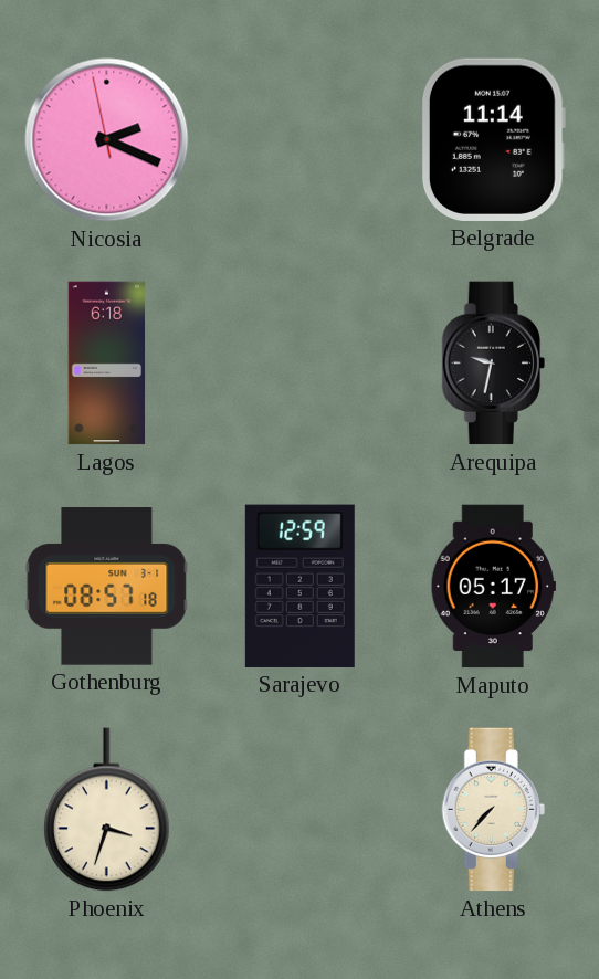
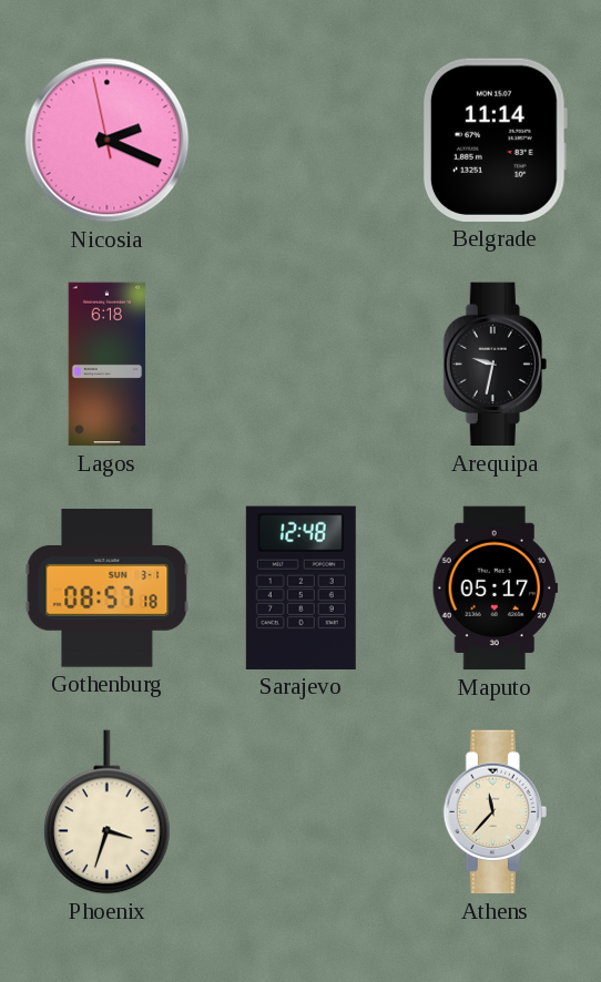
Sarajevo: 12:59 -> 12:48 (300, 587)
Athens: 7:37 -> 11:37 (495, 812)
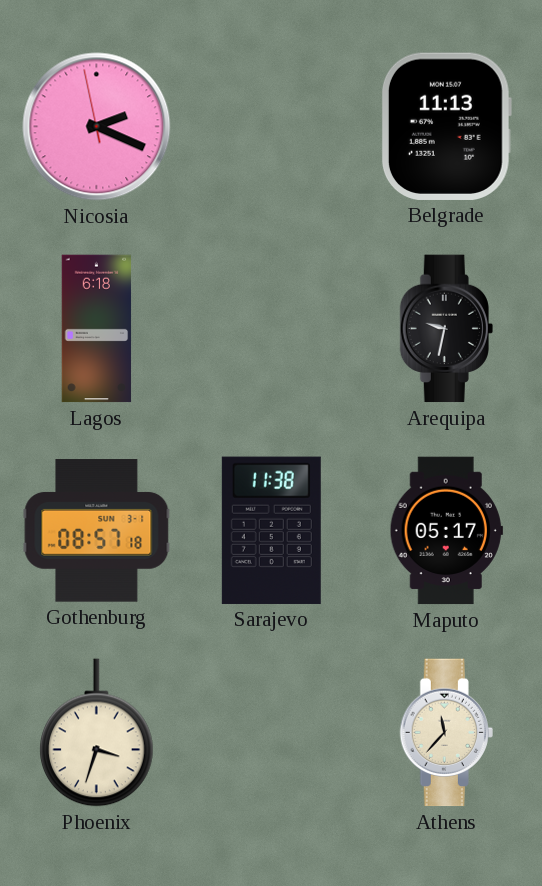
Belgrade: 11:14 -> 11:13 (446, 126)
Sarajevo: 12:48 -> 11:38 (271, 530)
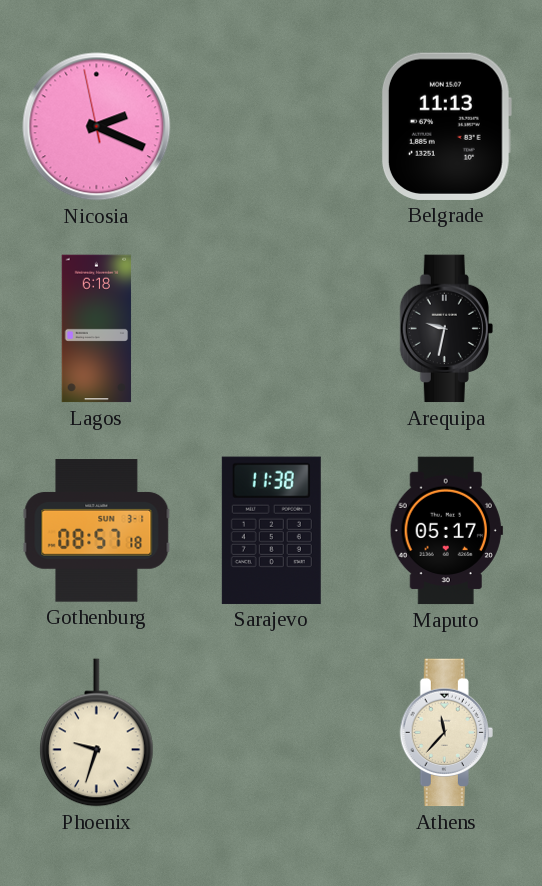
Phoenix: 3:33 -> 9:33 (97, 733)
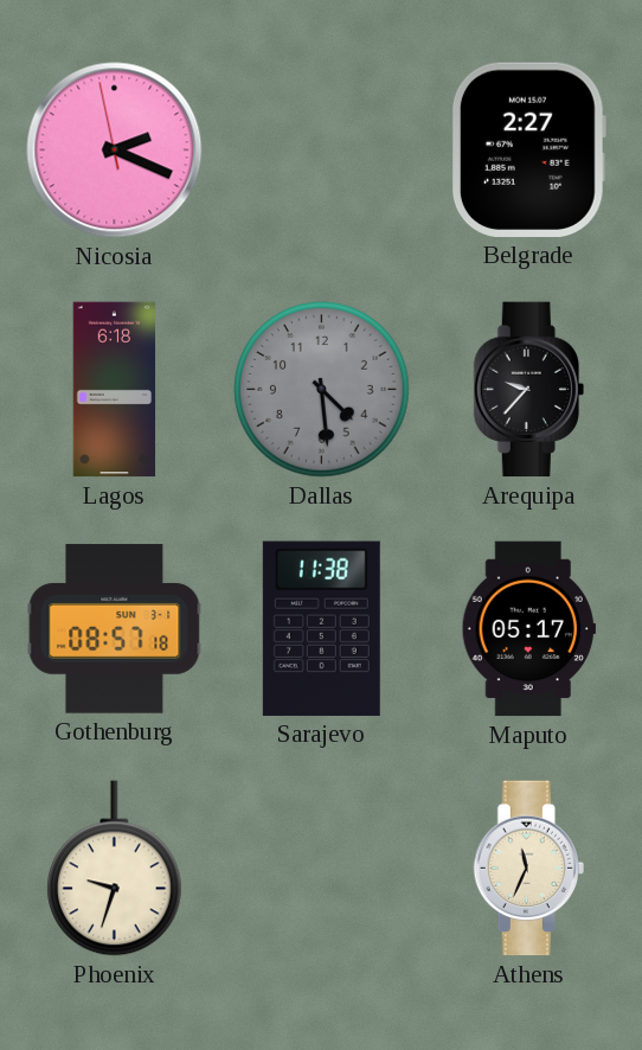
Belgrade: 11:13 -> 2:27 (528, 149)
Dallas: none -> 4:29 (322, 390)
Arequipa: 9:32 -> 9:37 (528, 390)
Athens: 11:37 -> 11:34 (528, 869)
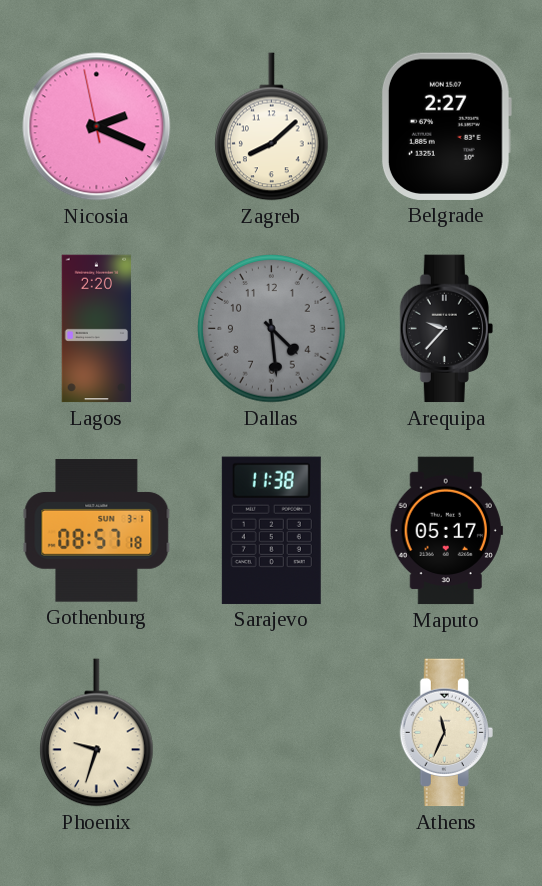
Zagreb: none -> 8:08 (272, 127)
Lagos: 6:18 -> 2:20 (97, 329)
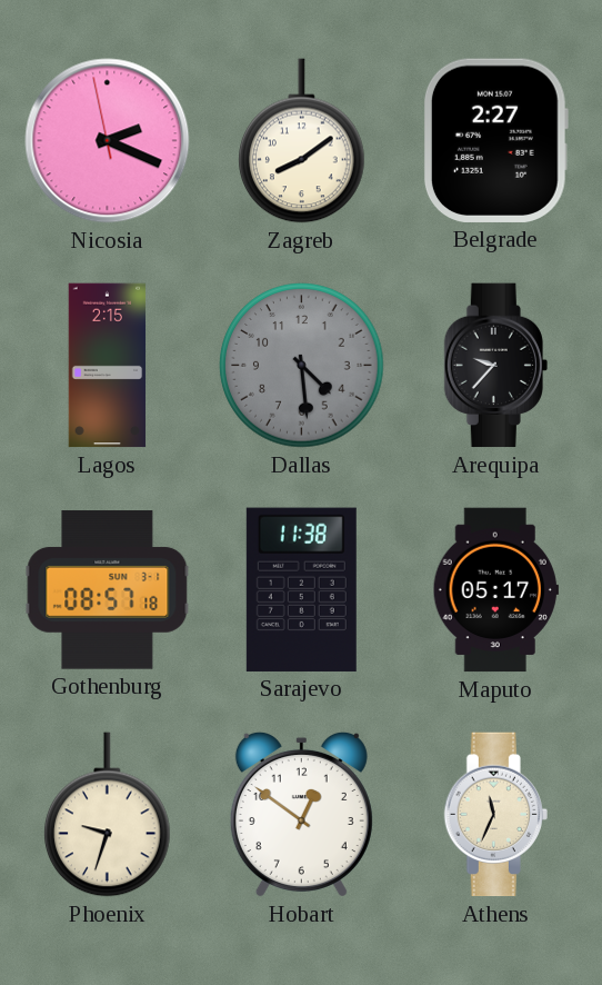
Zagreb: 8:08 -> 8:09 (302, 141)
Lagos: 2:20 -> 2:15 (108, 366)
Hobart: none -> 12:51 (301, 814)
